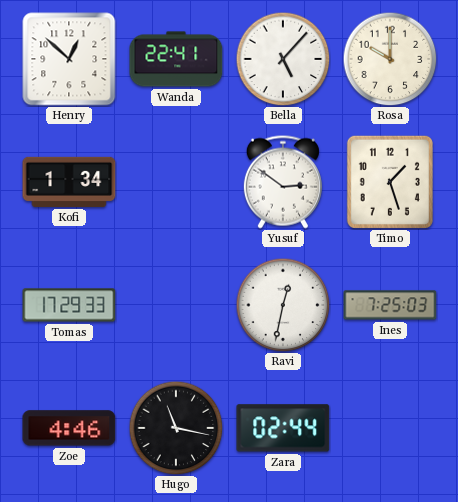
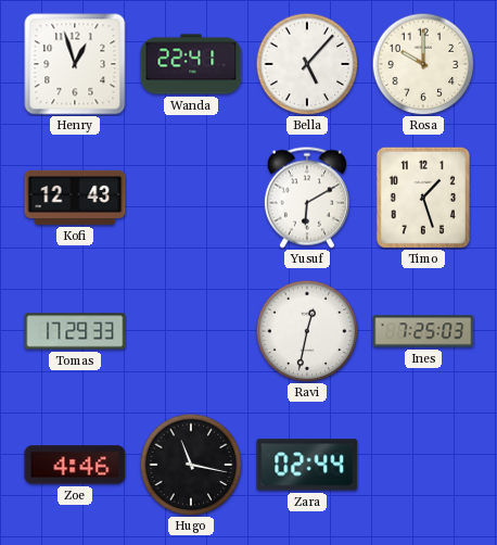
Henry: 12:52 -> 12:57 (75, 64)
Kofi: 1:34 -> 12:43 (75, 198)
Yusuf: 2:51 -> 6:10 (307, 198)
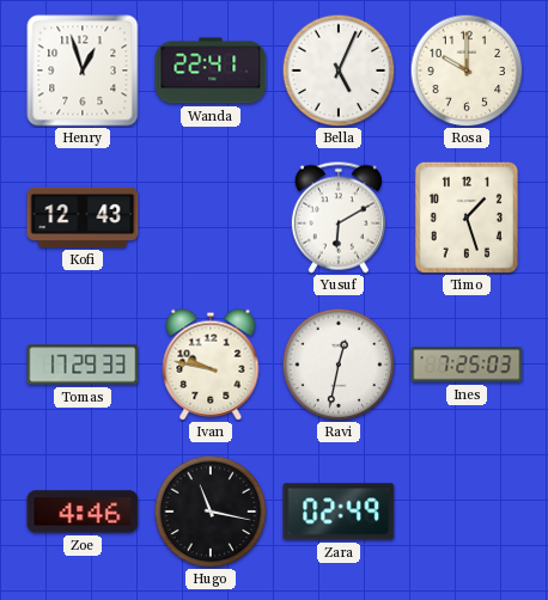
Bella: 5:07 -> 5:04 (339, 71)
Ivan: none -> 9:47 (211, 365)
Zara: 02:44 -> 02:49 (339, 512)
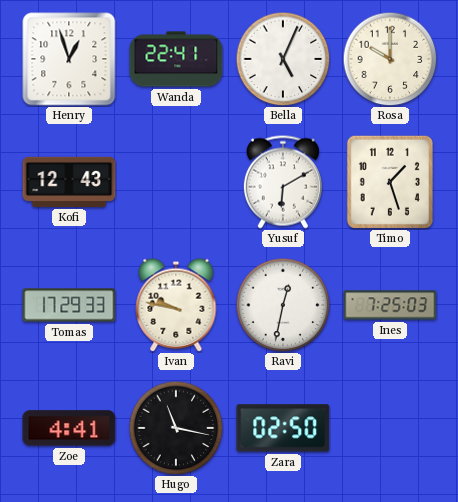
Zoe: 4:46 -> 4:41 (69, 428)
Zara: 02:49 -> 02:50 (283, 428)
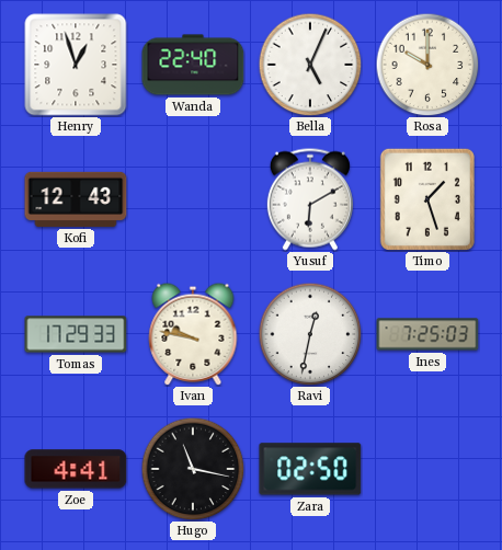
Wanda: 22:41 -> 22:40 (193, 65)
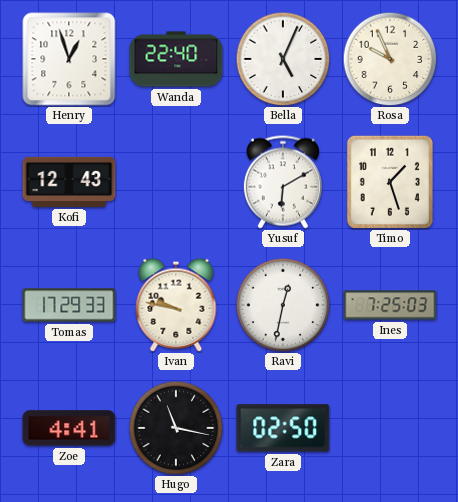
Rosa: 10:00 -> 9:56 (390, 59)
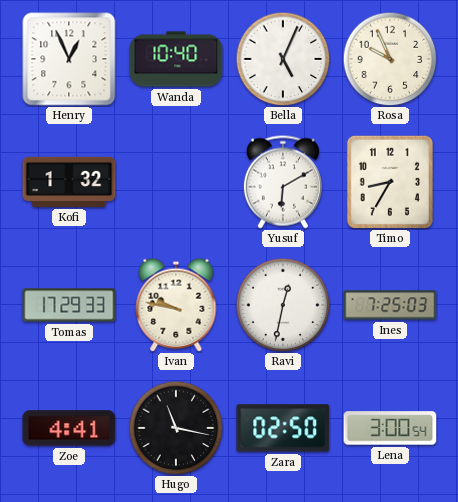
Henry: 12:57 -> 12:56 (69, 59)
Wanda: 22:40 -> 10:40 (176, 59)
Kofi: 12:43 -> 1:32 (69, 182)
Timo: 1:27 -> 8:35 (390, 182)
Lena: none -> 3:00 (390, 428)
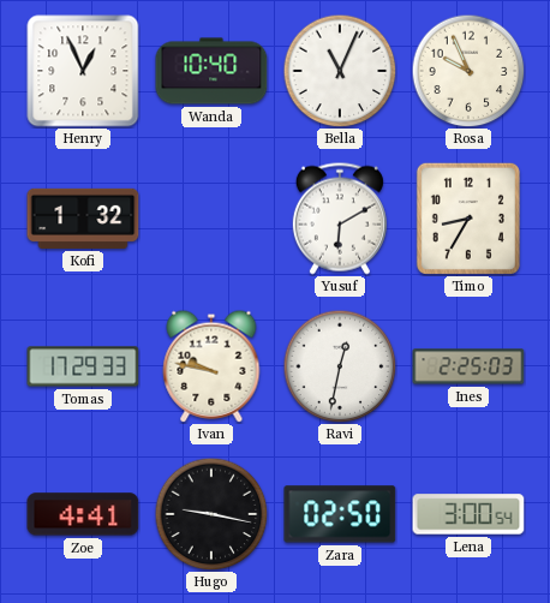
Bella: 5:04 -> 11:04 (340, 71)
Ines: 7:25 -> 2:25 (468, 366)
Hugo: 11:17 -> 9:17 (211, 514)
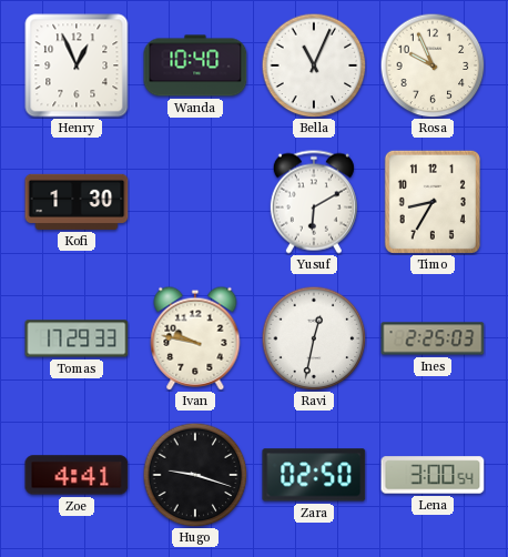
Kofi: 1:32 -> 1:30 (77, 202)
Hugo: 9:17 -> 9:18 (195, 475)
